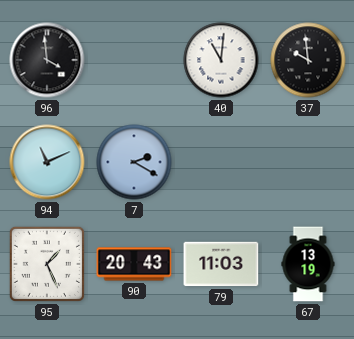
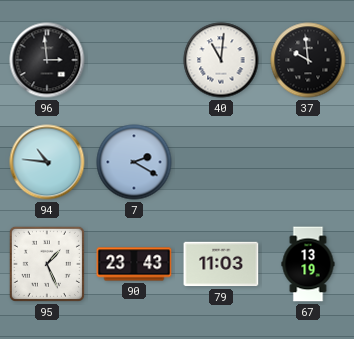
96: 3:59 -> 2:59 (47, 60)
94: 11:11 -> 10:46 (47, 162)
90: 20:43 -> 23:43 (134, 264)
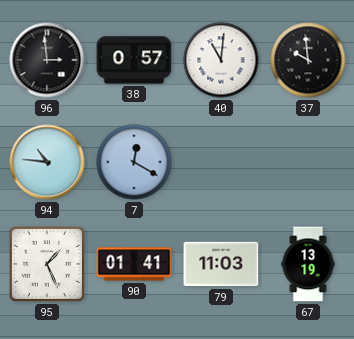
38: none -> 0:57 (134, 60)
7: 2:20 -> 12:20 (134, 162)
90: 23:43 -> 01:41 (134, 264)
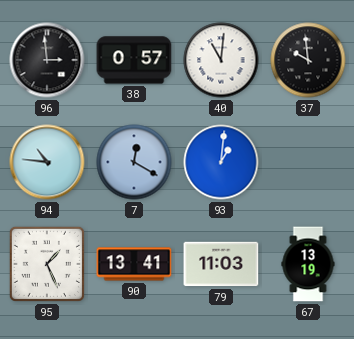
93: none -> 1:01 (221, 162)
90: 01:41 -> 13:41 (134, 264)
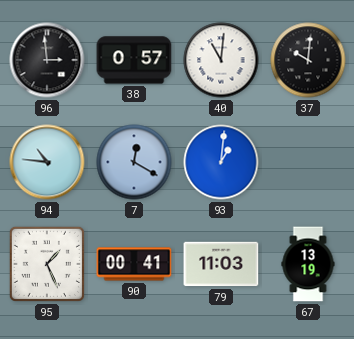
37: 9:59 -> 10:01 (308, 60)
90: 13:41 -> 00:41 (134, 264)
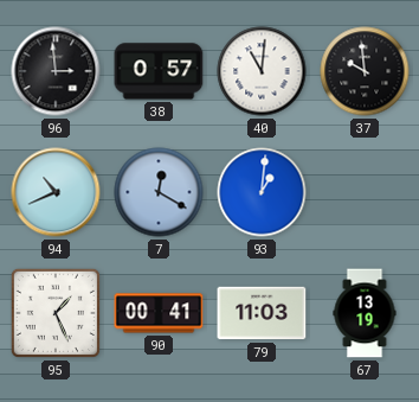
37: 10:01 -> 9:59 (365, 71)
94: 10:46 -> 10:41 (56, 192)
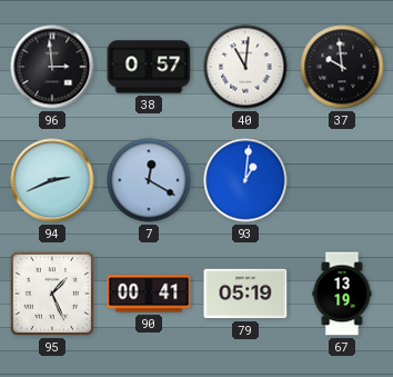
94: 10:41 -> 2:41 (52, 180)
79: 11:03 -> 05:19 (245, 294)
